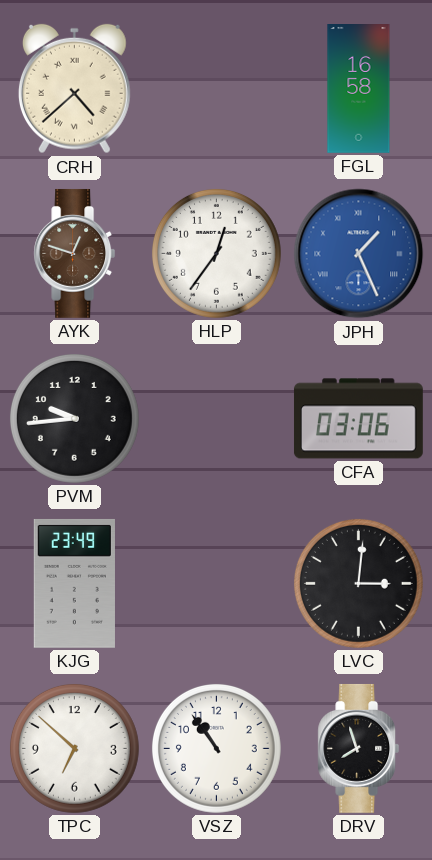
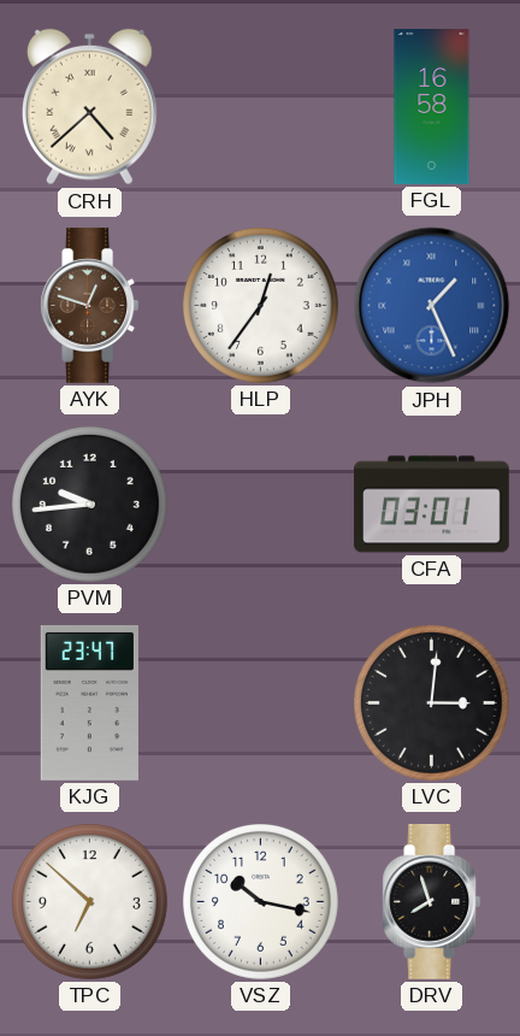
CFA: 03:06 -> 03:01 (431, 505)
KJG: 23:49 -> 23:47 (89, 702)
VSZ: 10:54 -> 10:17 (260, 901)
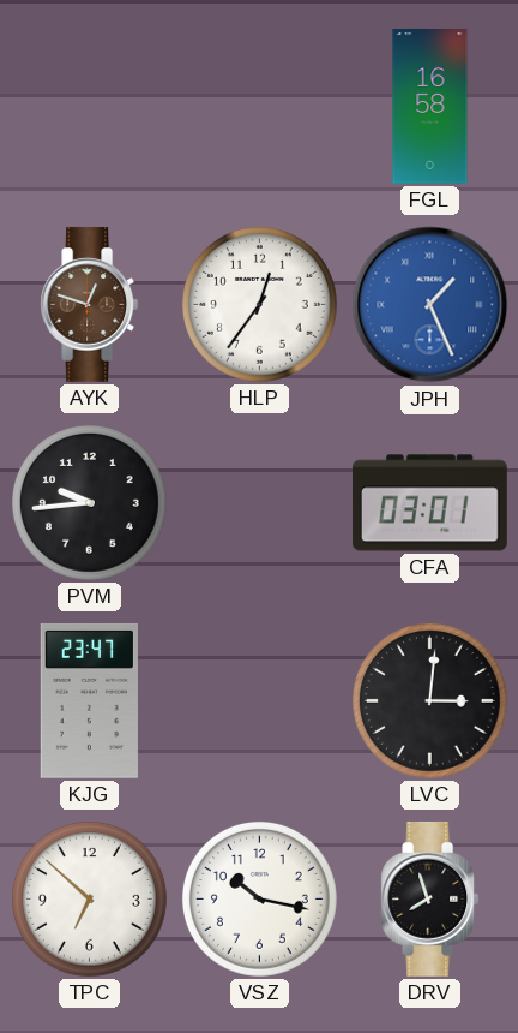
CRH: 4:38 -> none (89, 107)
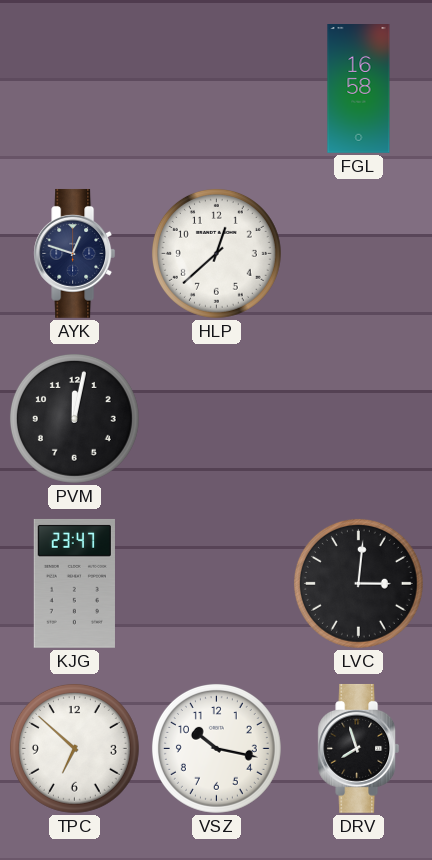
AYK dial: brown -> navy (75, 253)
HLP: 12:36 -> 12:38 (216, 253)
JPH: 1:26 -> none (430, 305)
PVM: 9:44 -> 12:02 (74, 418)
CFA: 03:01 -> none (429, 503)
